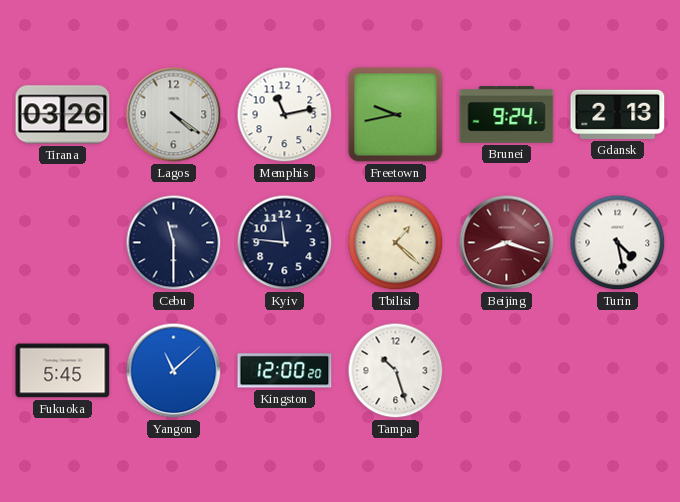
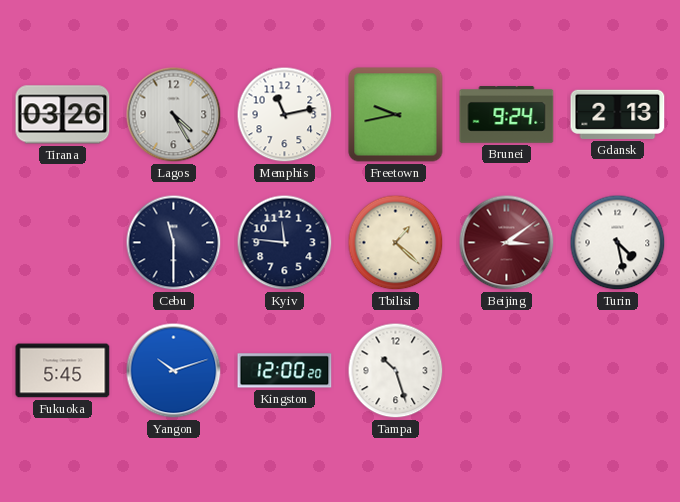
Lagos: 4:21 -> 4:25 (174, 115)
Beijing: 8:18 -> 3:09 (507, 243)
Yangon: 11:08 -> 10:12 (174, 371)
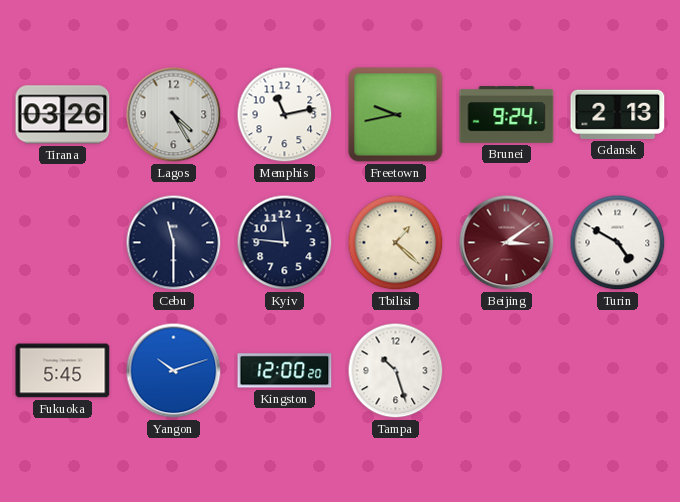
Turin: 4:28 -> 4:50 (618, 243)
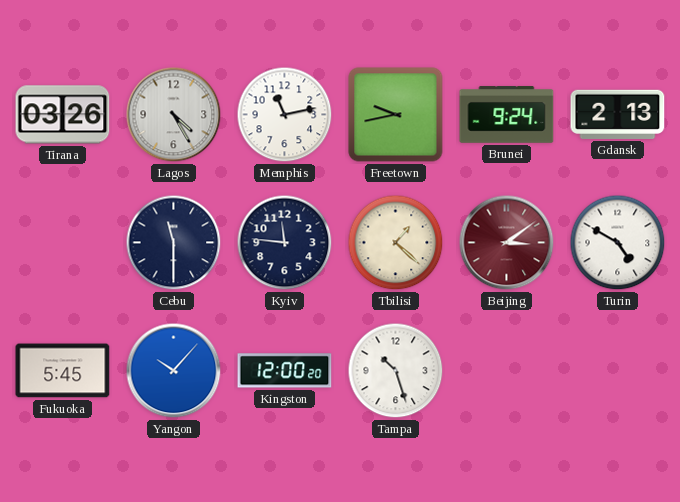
Yangon: 10:12 -> 10:07 (174, 371)
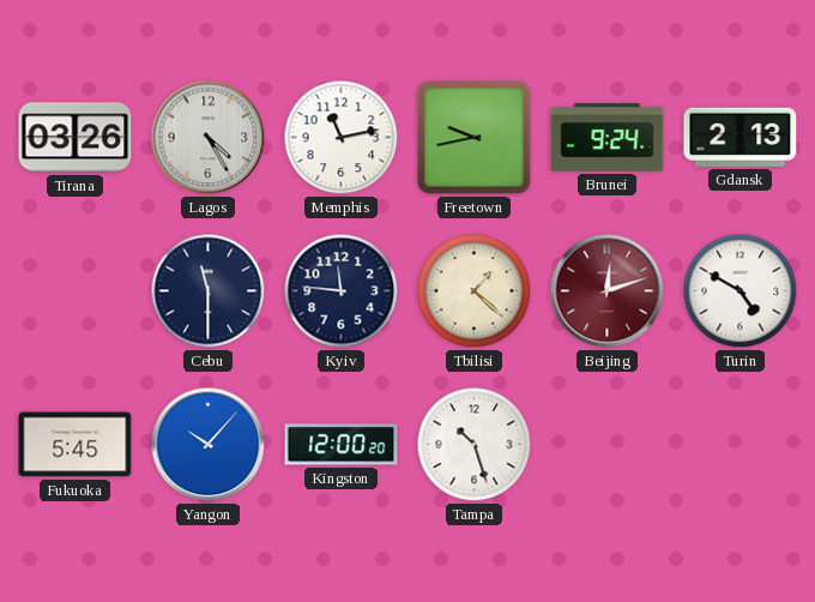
Beijing: 3:09 -> 12:12 (608, 291)
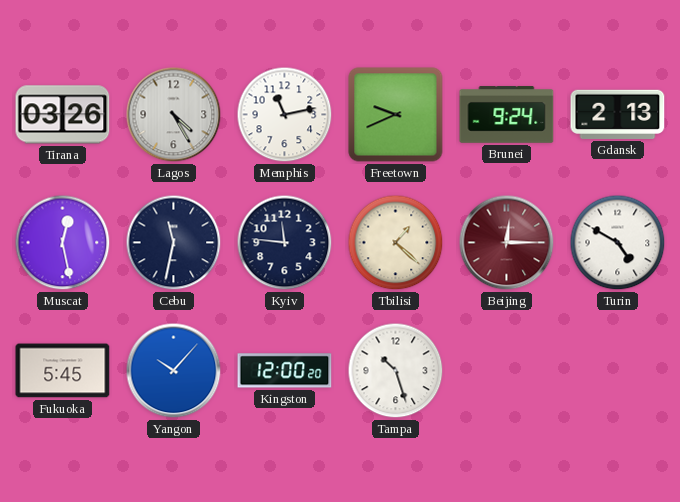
Freetown: 9:43 -> 9:41 (396, 115)
Muscat: none -> 12:28 (63, 243)
Cebu: 11:30 -> 11:32 (174, 243)
Beijing: 12:12 -> 12:15 (507, 243)
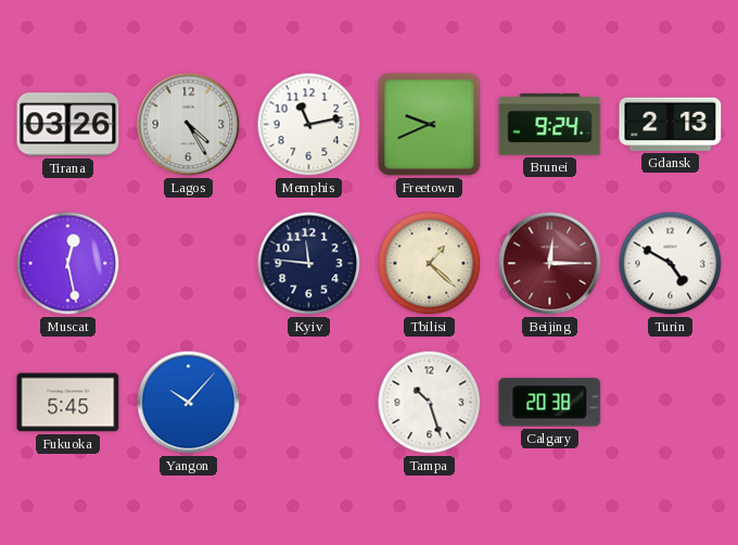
Cebu: 11:32 -> none (174, 243)
Kingston: 12:00 -> none (285, 371)
Calgary: none -> 20:38 (550, 403)
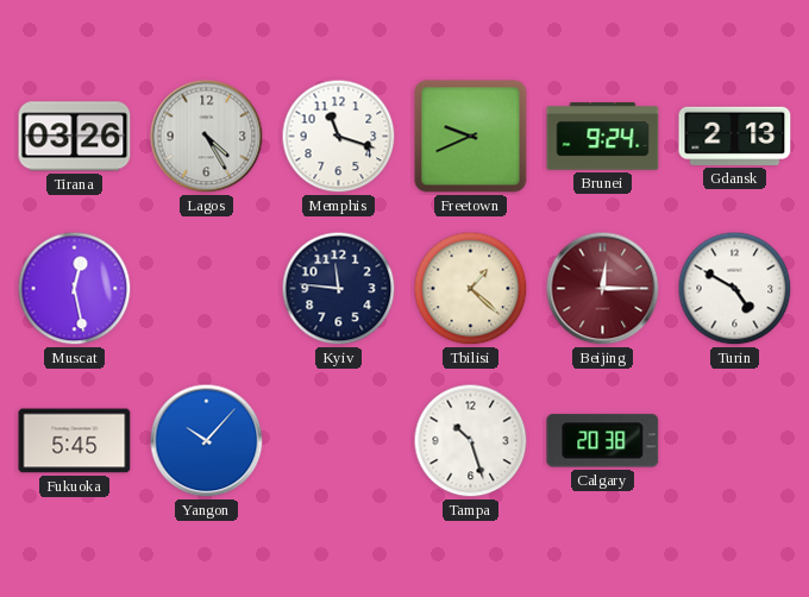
Memphis: 11:13 -> 11:18 (339, 137)
